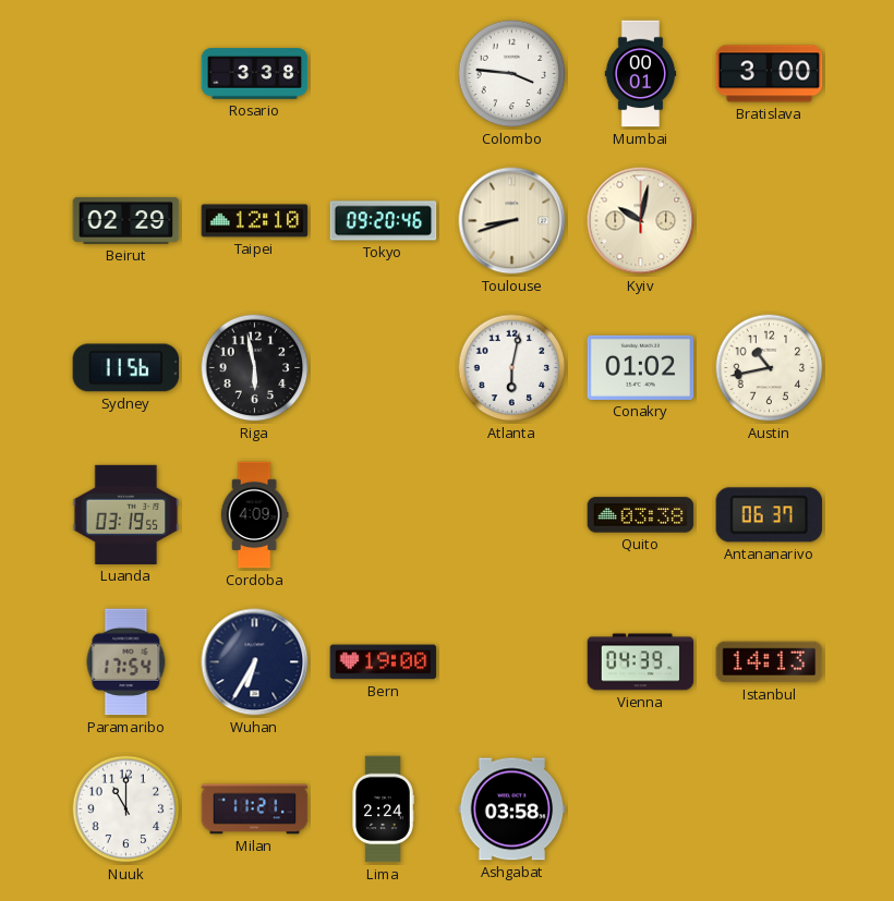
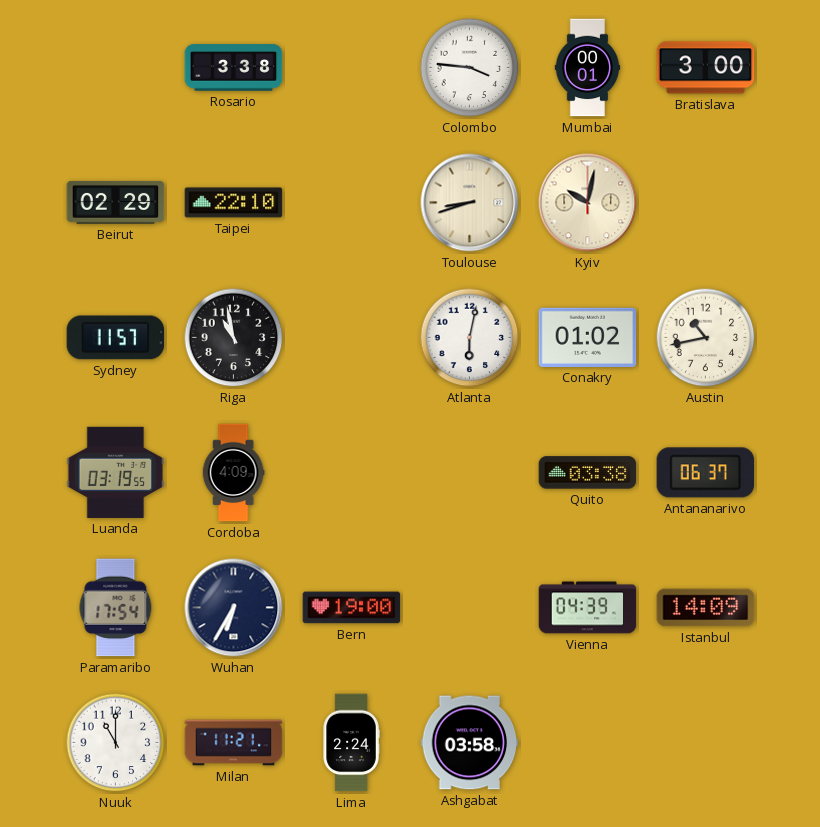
Taipei: 12:10 -> 22:10 (234, 203)
Tokyo: 09:20 -> none (384, 221)
Sydney: 11:56 -> 11:57 (116, 338)
Riga: 5:58 -> 10:58 (234, 338)
Istanbul: 14:13 -> 14:09 (706, 608)
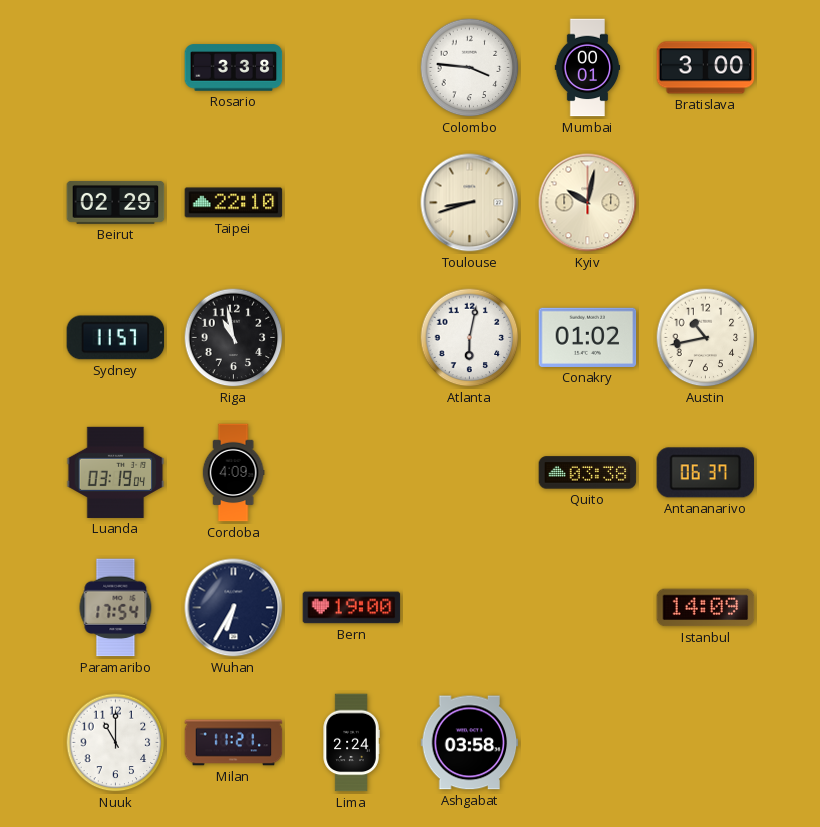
Luanda: 03:19:55 -> 03:19:04 (116, 472)
Vienna: 04:39 -> none (588, 608)
